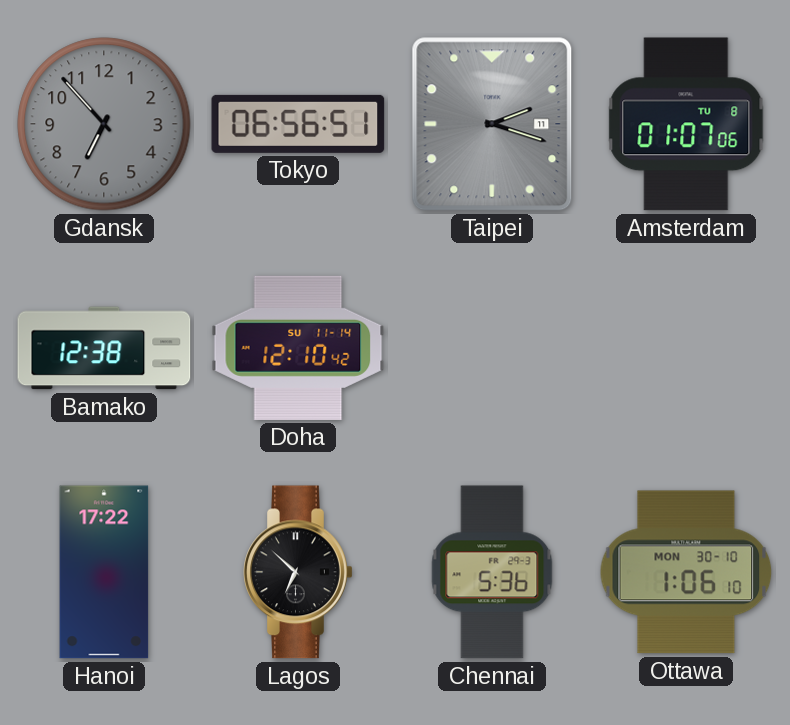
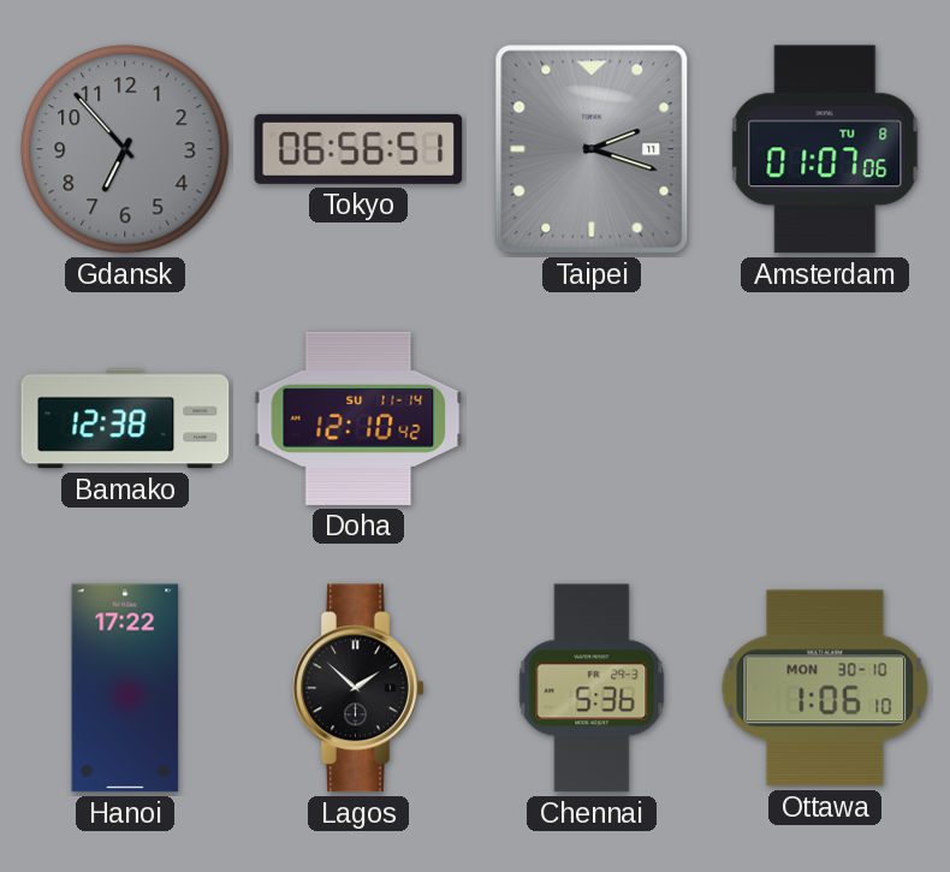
Lagos: 6:52 -> 1:52 (358, 688)
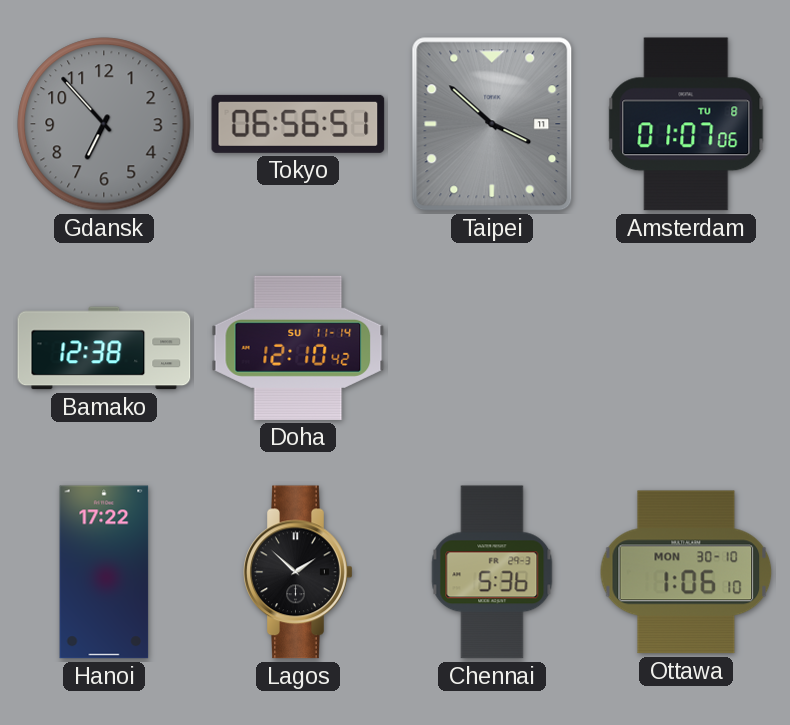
Taipei: 2:18 -> 3:52 (492, 124)
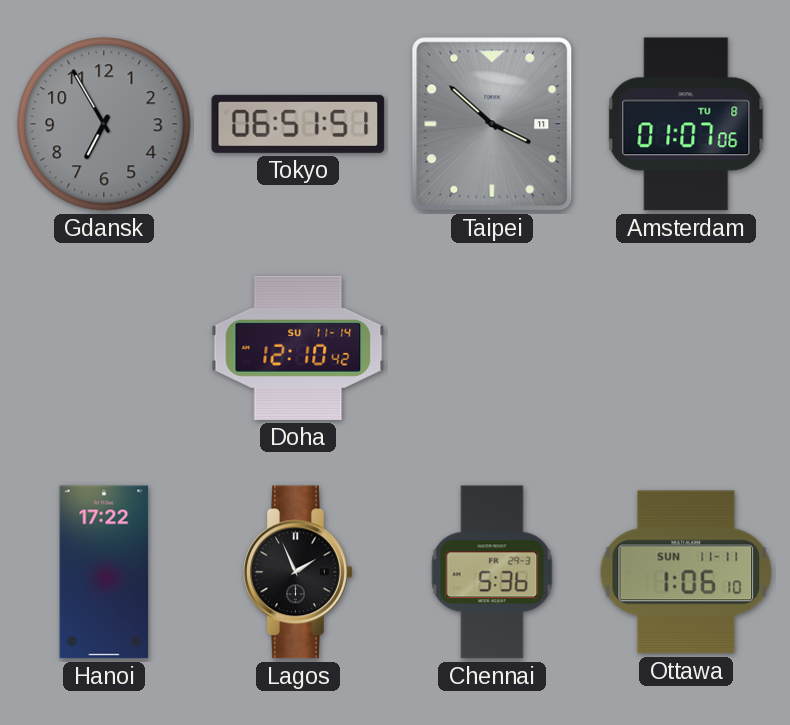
Gdansk: 6:53 -> 6:55 (104, 124)
Tokyo: 06:56 -> 06:51 (298, 124)
Bamako: 12:38 -> none (104, 348)
Lagos: 1:52 -> 1:56 (298, 572)
Ottawa date: MON 30-10 -> SUN 11-11 (686, 572)
